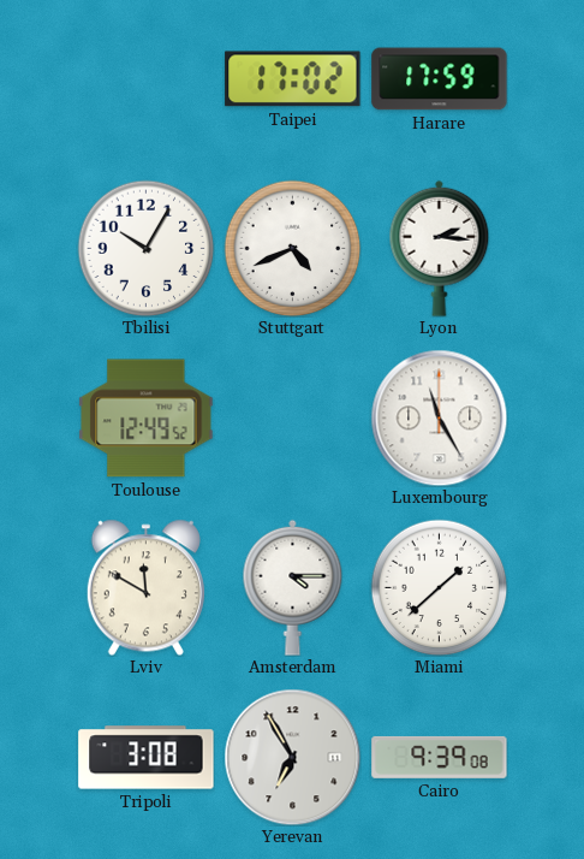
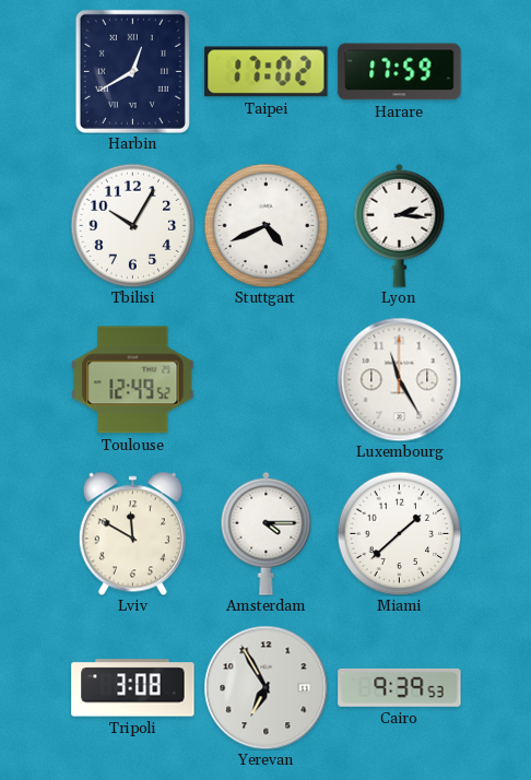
Harbin: none -> 12:40 (132, 71)
Cairo: 9:39:08 -> 9:39:53 (400, 687)
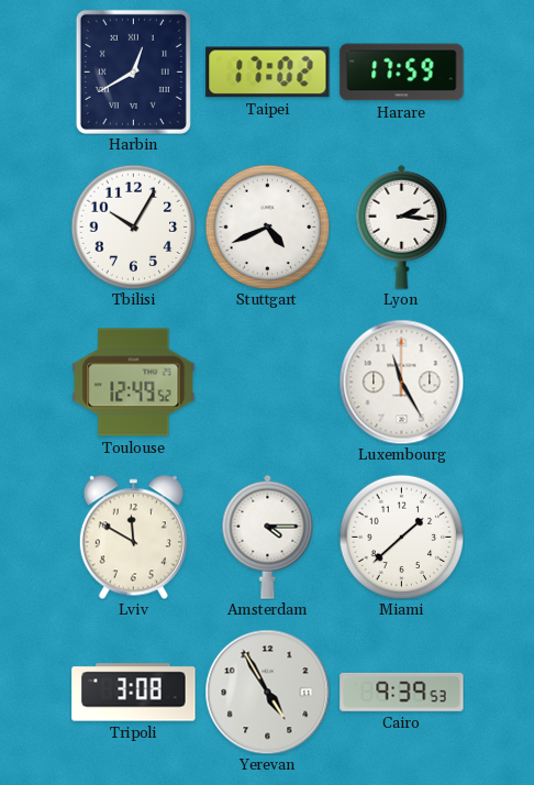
Yerevan: 6:55 -> 4:55 (267, 692)
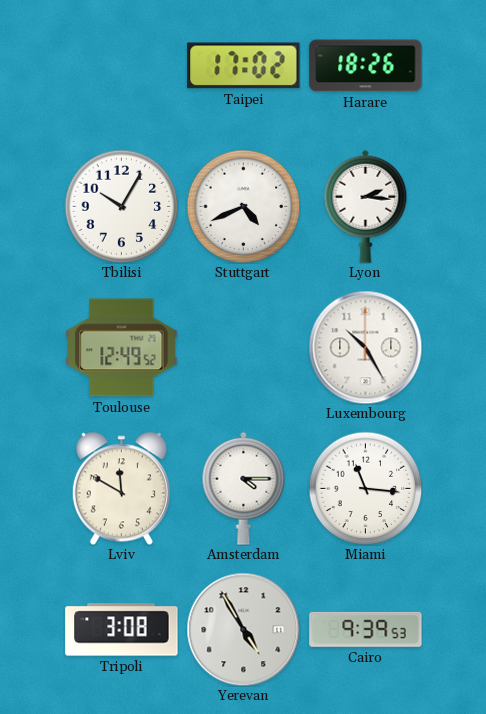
Harbin: 12:40 -> none (133, 71)
Harare: 17:59 -> 18:26 (366, 66)
Luxembourg: 11:25 -> 10:25 (365, 347)
Miami: 1:38 -> 11:16 (365, 488)
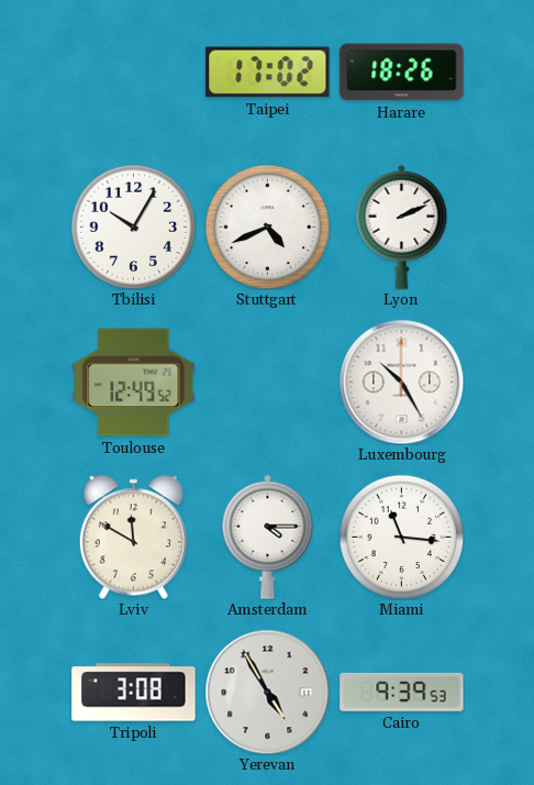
Lyon: 2:16 -> 2:11 (402, 226)
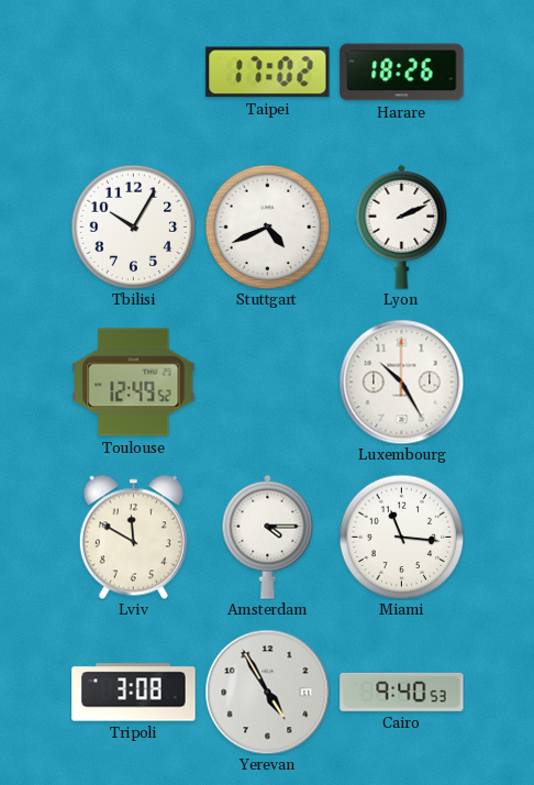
Cairo: 9:39 -> 9:40 (402, 692)
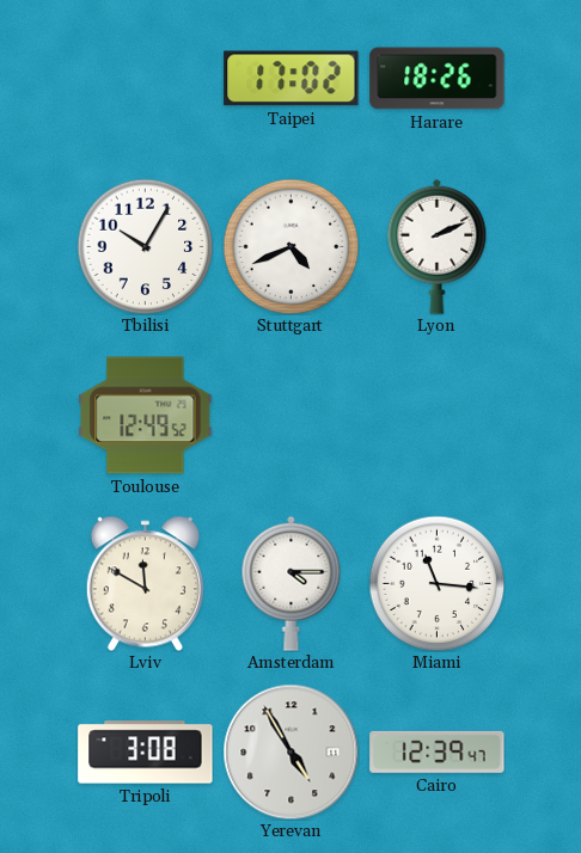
Luxembourg: 10:25 -> none (401, 382)
Cairo: 9:40 -> 12:39 (438, 751)
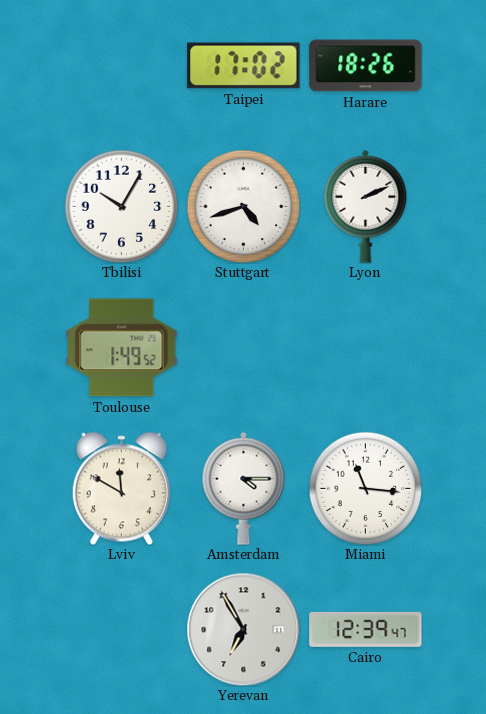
Stuttgart: 4:41 -> 4:42 (243, 206)
Toulouse: 12:49 -> 1:49 (122, 348)
Tripoli: 3:08 -> none (146, 753)
Yerevan: 4:55 -> 6:55 (243, 629)
